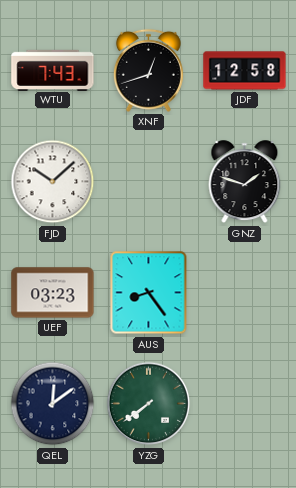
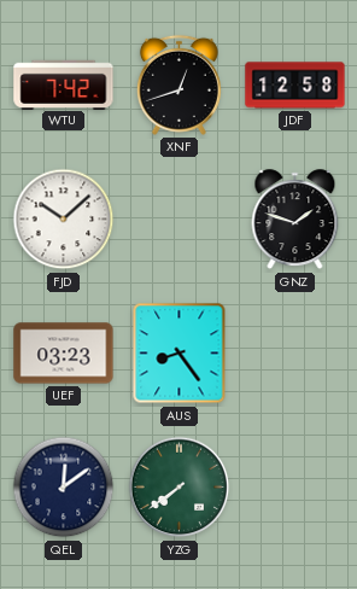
WTU: 7:43 -> 7:42 (64, 84)
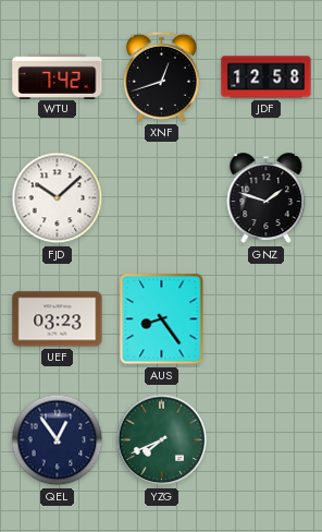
QEL: 12:09 -> 12:54 (58, 440)
YZG: 7:39 -> 7:41 (162, 440)
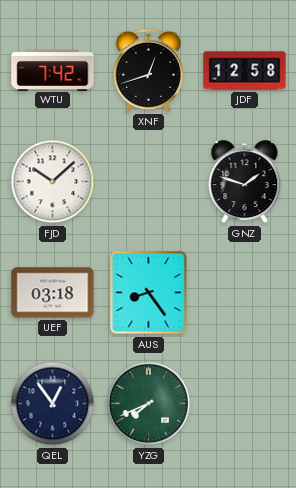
UEF: 03:23 -> 03:18 (53, 293)
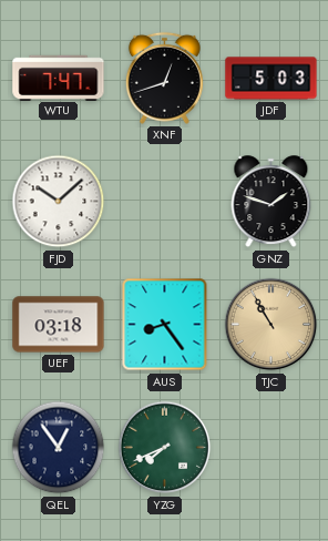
WTU: 7:42 -> 7:47 (59, 78)
JDF: 12:58 -> 5:03 (271, 79)
TJC: none -> 10:55 (271, 325)
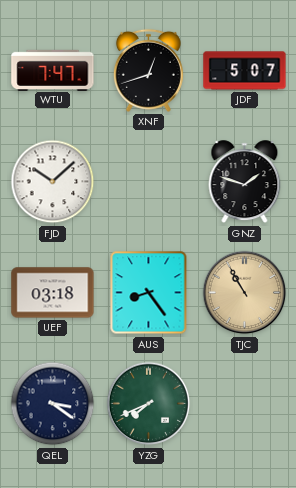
JDF: 5:03 -> 5:07 (245, 71)
QEL: 12:54 -> 3:21 (53, 404)
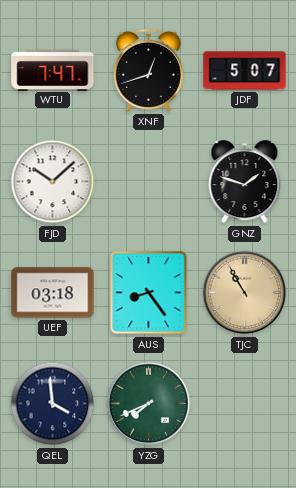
QEL: 3:21 -> 3:59 (53, 404)
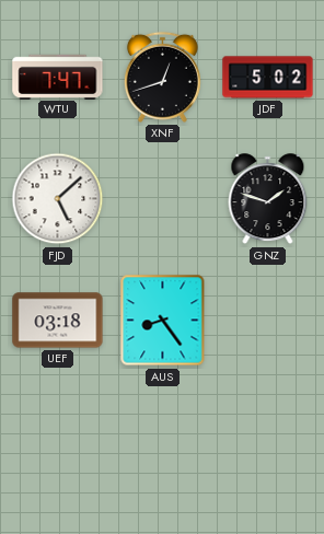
JDF: 5:07 -> 5:02 (268, 78)
FJD: 10:08 -> 5:08 (58, 199)
TJC: 10:55 -> none (245, 293)
QEL: 3:59 -> none (53, 404)
YZG: 7:41 -> none (149, 404)
